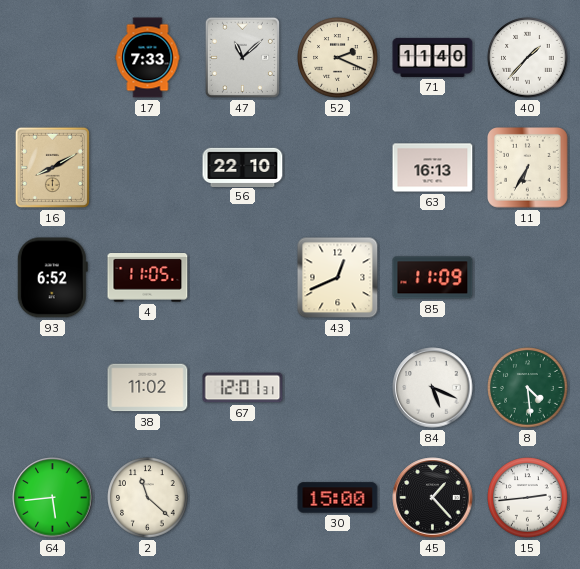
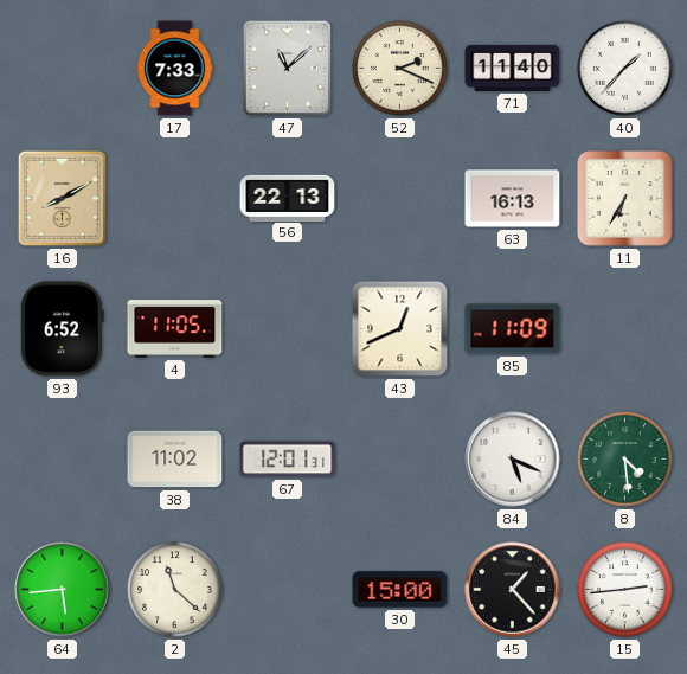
56: 22:10 -> 22:13 (288, 198)
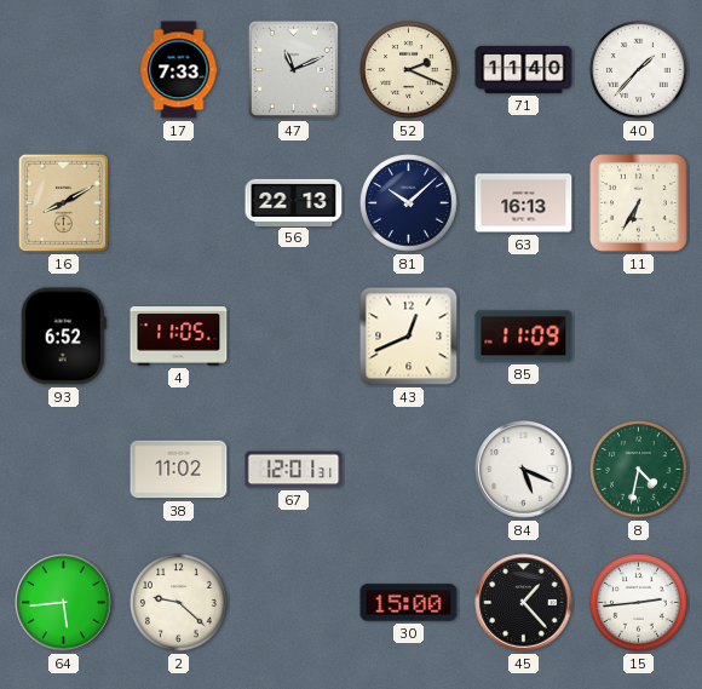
47: 11:08 -> 11:11 (293, 69)
81: none -> 10:08 (409, 203)
8: 4:29 -> 4:32 (639, 470)
2: 11:22 -> 9:22 (179, 603)
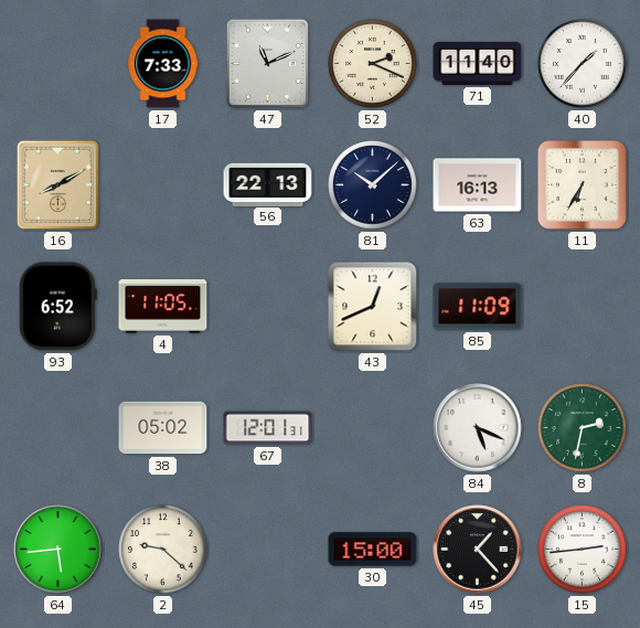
38: 11:02 -> 05:02 (163, 428)
8: 4:32 -> 2:32 (583, 428)
